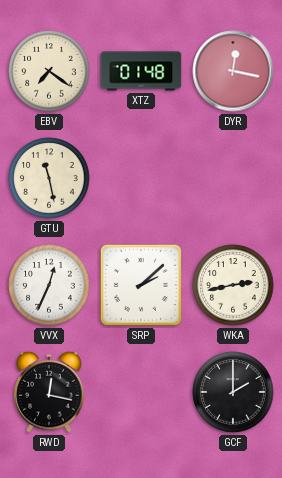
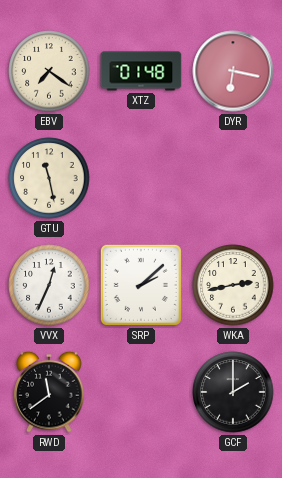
DYR: 12:17 -> 6:17 (233, 71)
RWD: 12:17 -> 11:39 (49, 392)
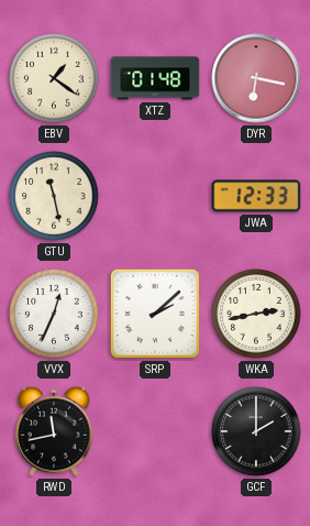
EBV: 7:21 -> 1:21 (54, 78)
JWA: none -> 12:33 (256, 196)
RWD: 11:39 -> 11:43 (54, 431)
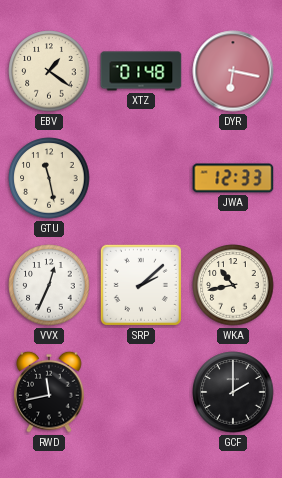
WKA: 2:43 -> 10:43 (233, 285)
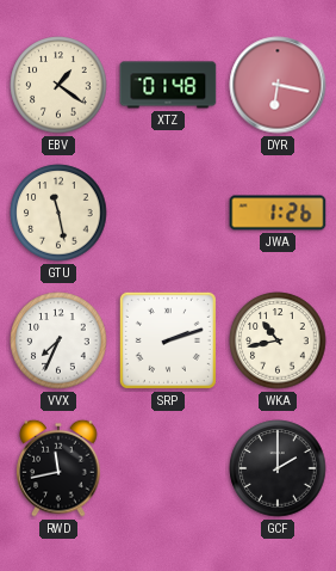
JWA: 12:33 -> 1:26 (278, 213)
VVX: 12:34 -> 7:34 (58, 340)
SRP: 2:08 -> 2:12 (168, 340)
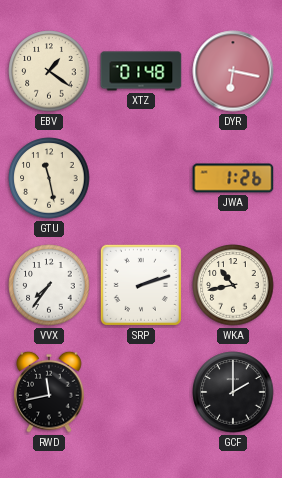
VVX: 7:34 -> 7:36 (49, 285)
